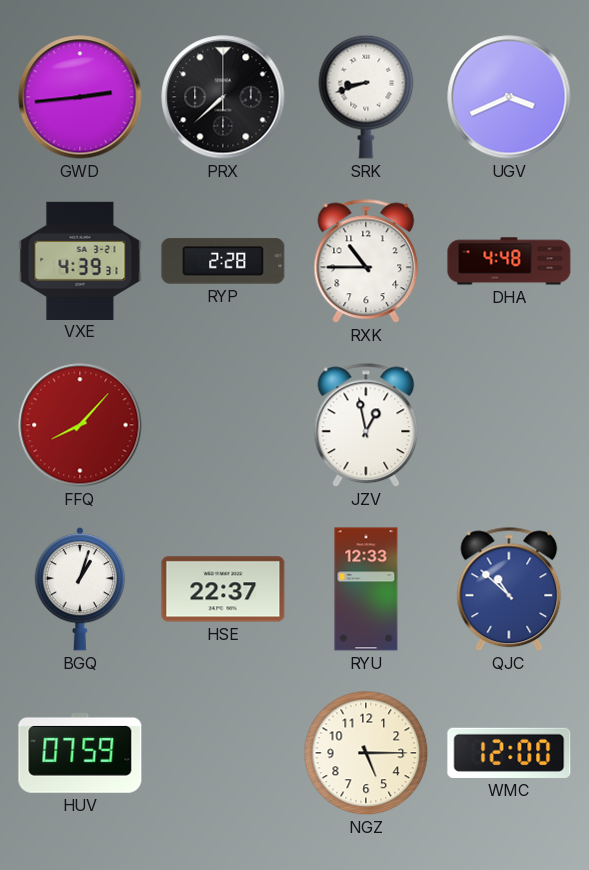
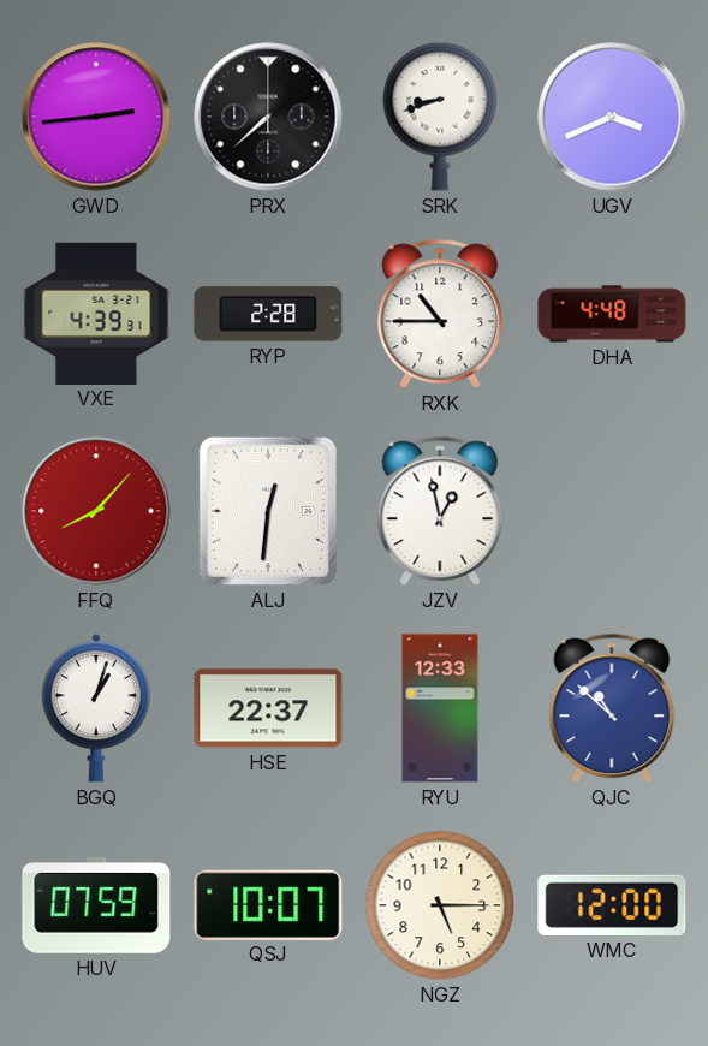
ALJ: none -> 12:31 (268, 511)
QSJ: none -> 10:07 (268, 904)
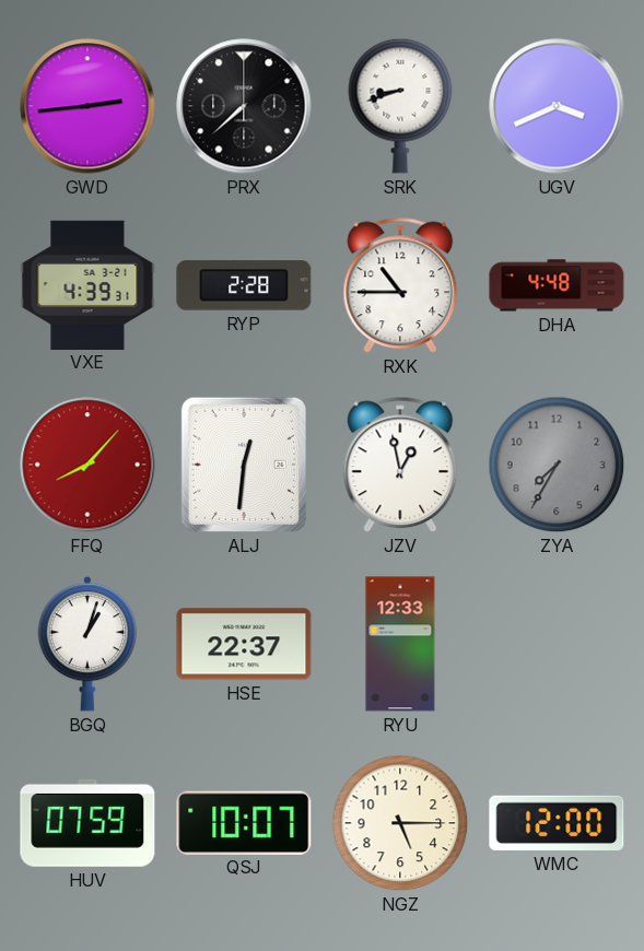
ZYA: none -> 7:35 (557, 465)
QJC: 10:52 -> none (612, 708)
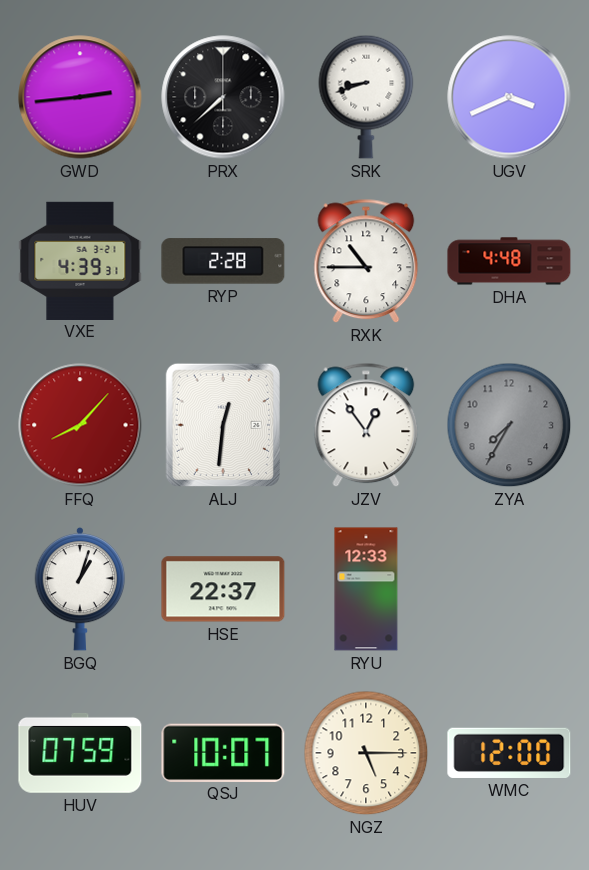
JZV: 12:58 -> 12:54 (366, 425)
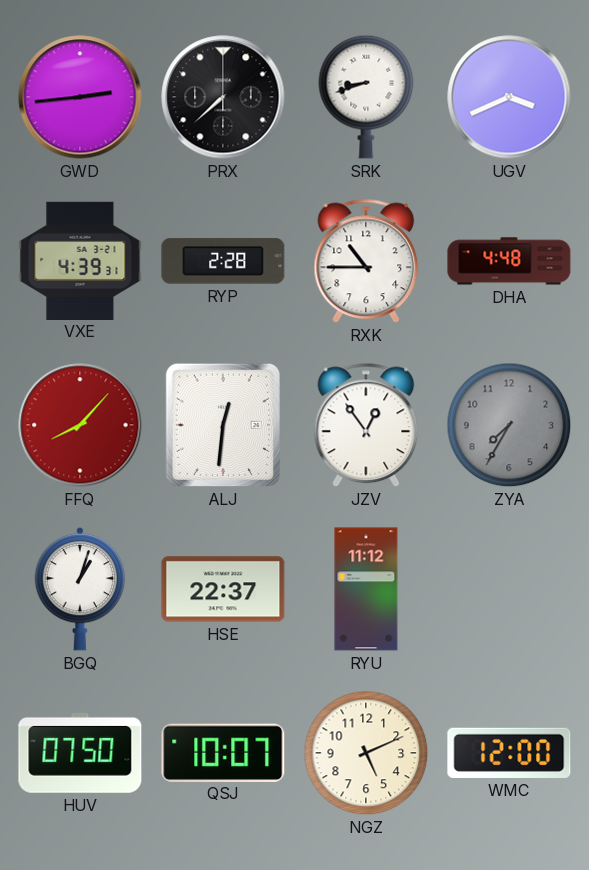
RYU: 12:33 -> 11:12 (366, 589)
HUV: 07:59 -> 07:50 (80, 753)
NGZ: 5:15 -> 5:11 (366, 753)
